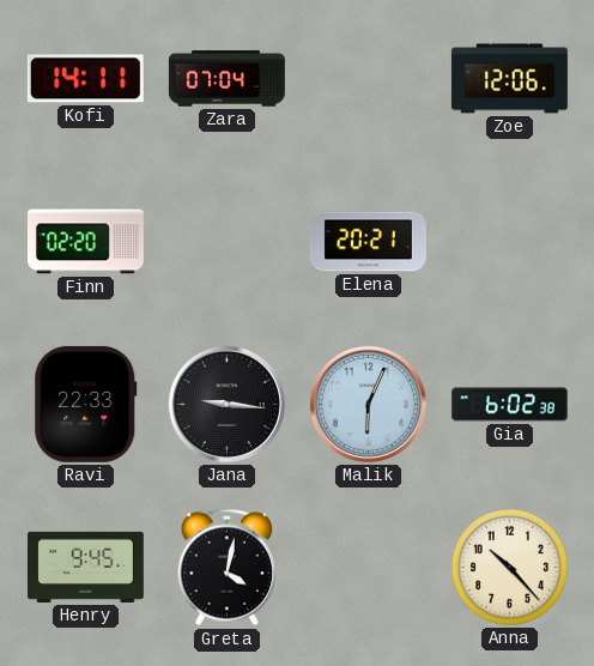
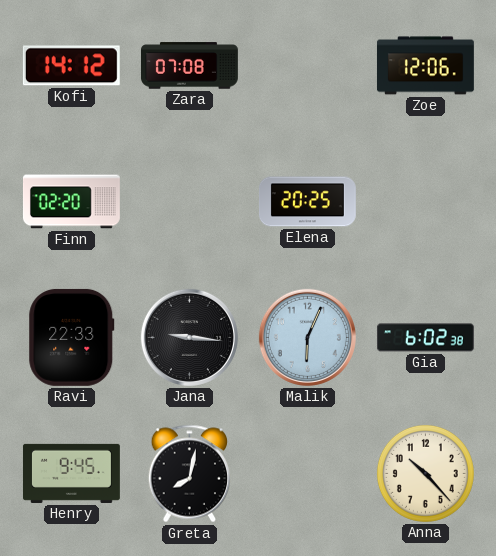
Kofi: 14:11 -> 14:12 (71, 66)
Zara: 07:04 -> 07:08 (189, 66)
Elena: 20:21 -> 20:25 (307, 202)
Greta: 4:02 -> 8:02 (189, 474)
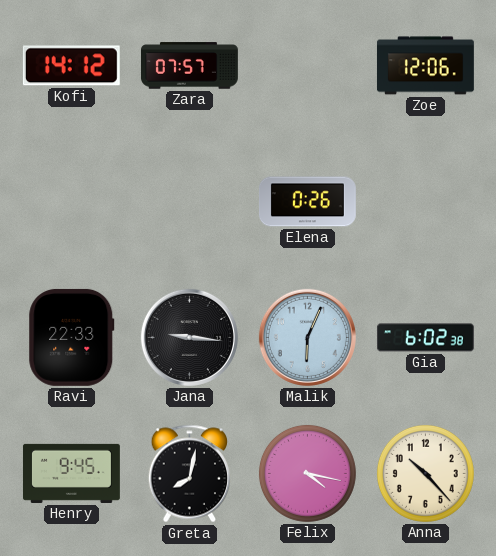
Zara: 07:08 -> 07:57 (189, 66)
Finn: 02:20 -> none (71, 202)
Elena: 20:25 -> 0:26 (307, 202)
Felix: none -> 4:17 (307, 473)
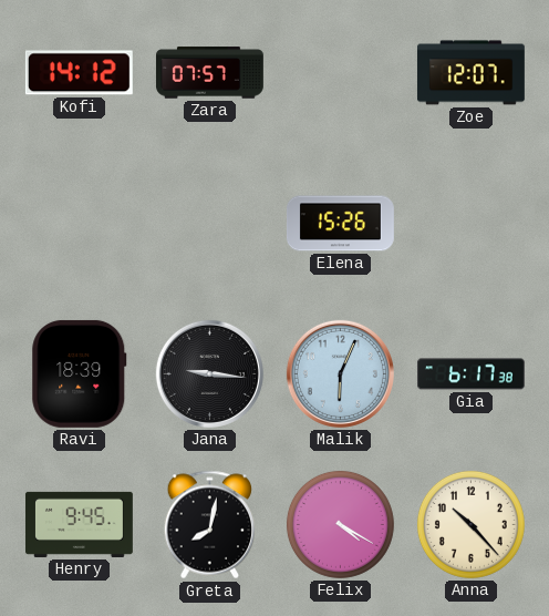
Zoe: 12:06 -> 12:07 (470, 73)
Elena: 0:26 -> 15:26 (340, 224)
Ravi: 22:33 -> 18:39 (80, 373)
Gia: 6:02 -> 6:17 (470, 374)
Felix: 4:17 -> 4:20 (340, 524)
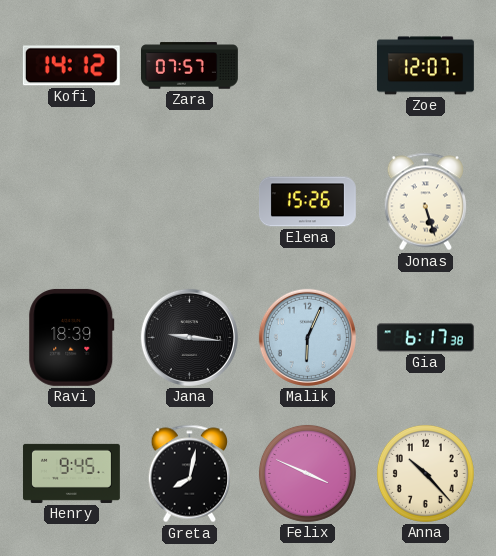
Jonas: none -> 5:27 (425, 202)
Felix: 4:20 -> 3:49 (307, 473)
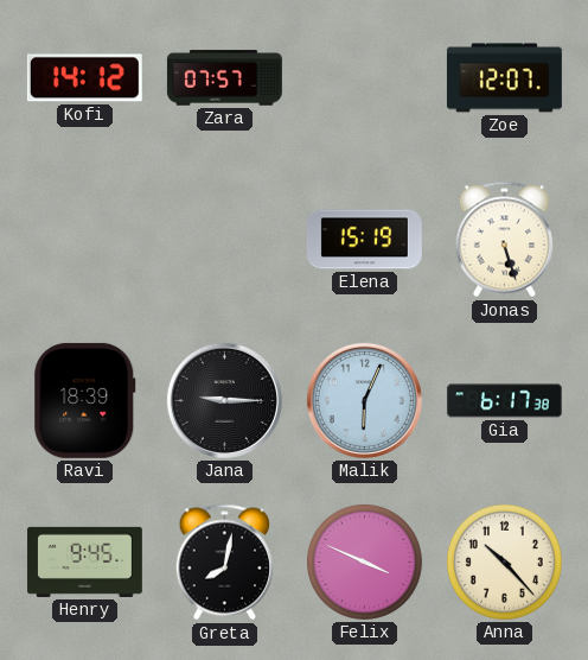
Elena: 15:26 -> 15:19 (364, 240)
Jana: 9:16 -> 9:15 (224, 400)
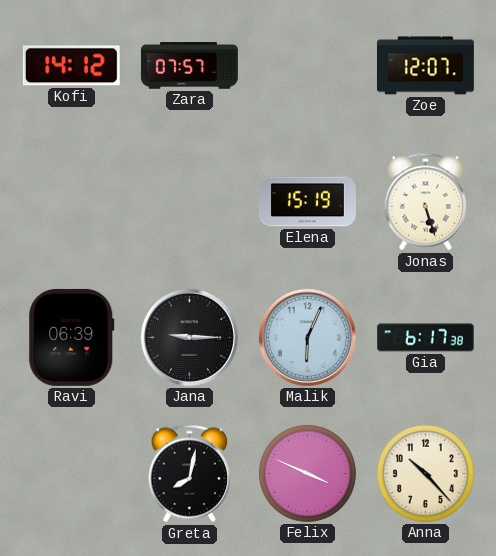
Ravi: 18:39 -> 06:39 (72, 337)
Henry: 9:45 -> none (84, 561)
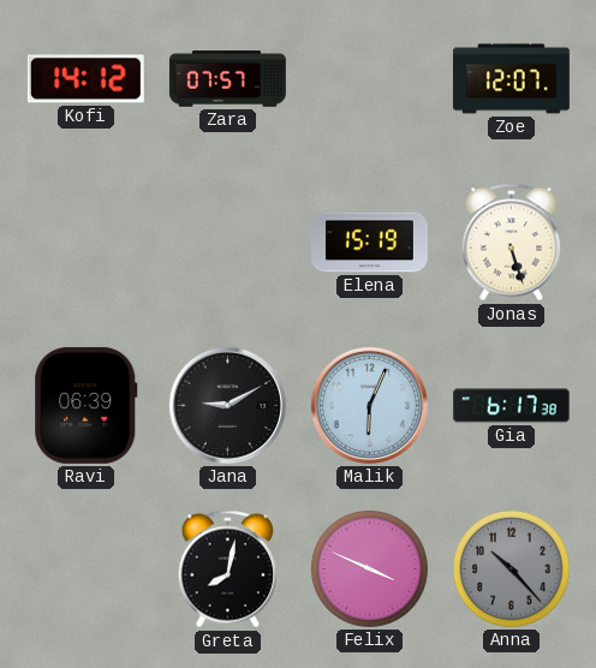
Jana: 9:15 -> 9:10 (227, 405)
Anna dial: cream -> grey (511, 568)
